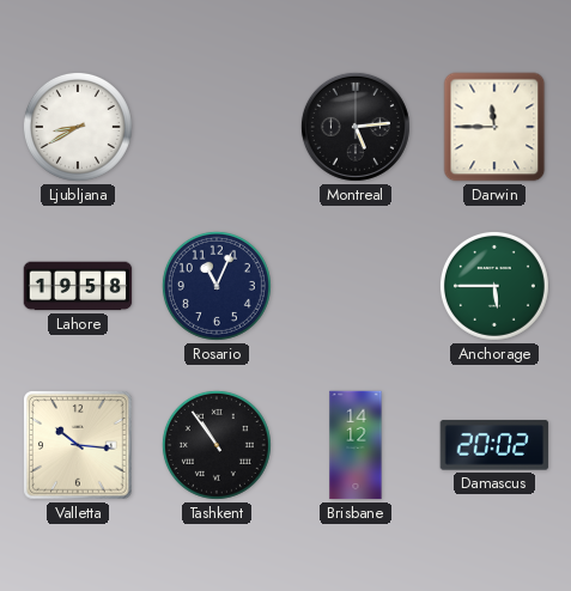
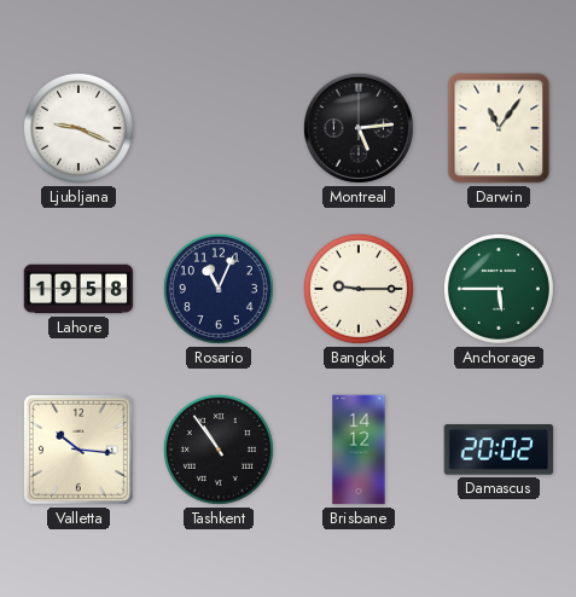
Ljubljana: 8:40 -> 9:19 (78, 128)
Darwin: 11:45 -> 11:06 (499, 128)
Bangkok: none -> 9:15 (359, 289)
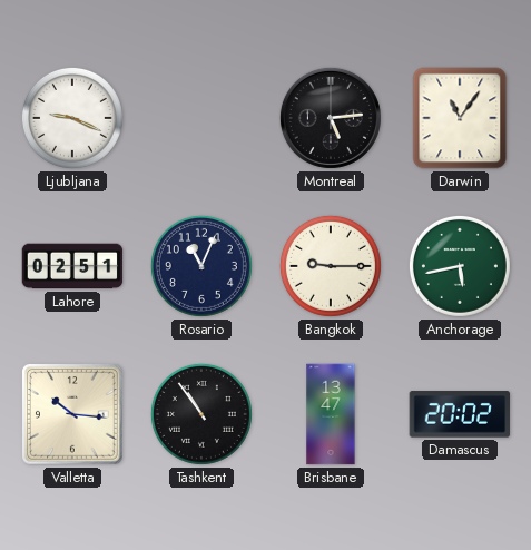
Lahore: 19:58 -> 02:51 (72, 266)
Anchorage: 5:45 -> 5:43 (460, 266)
Brisbane: 14:12 -> 13:47 (331, 414)
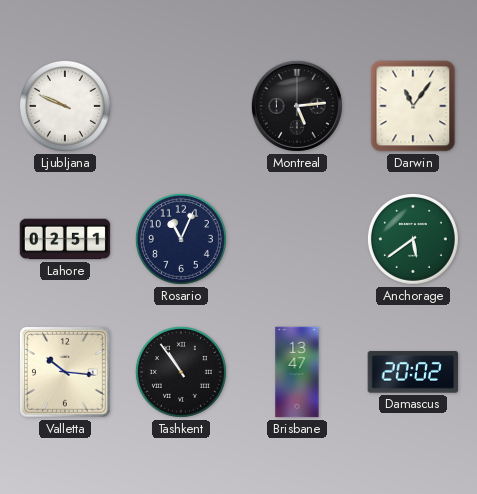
Ljubljana: 9:19 -> 9:49 (65, 106)
Bangkok: 9:15 -> none (331, 266)
Anchorage: 5:43 -> 5:39 (413, 239)
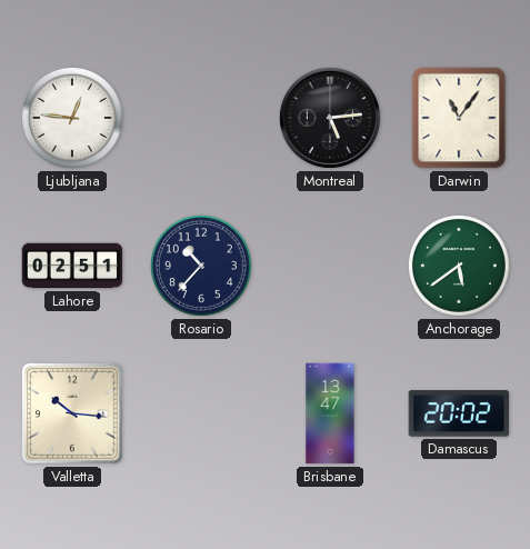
Ljubljana: 9:49 -> 12:46 (72, 118)
Rosario: 11:04 -> 10:37 (201, 266)
Tashkent: 10:54 -> none (181, 372)
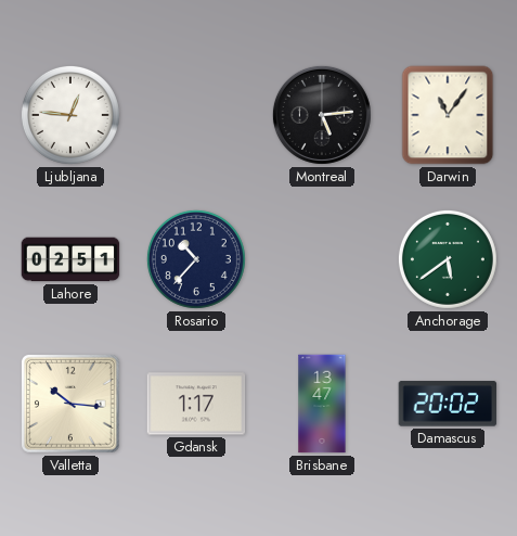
Gdansk: none -> 1:17 (196, 404)
